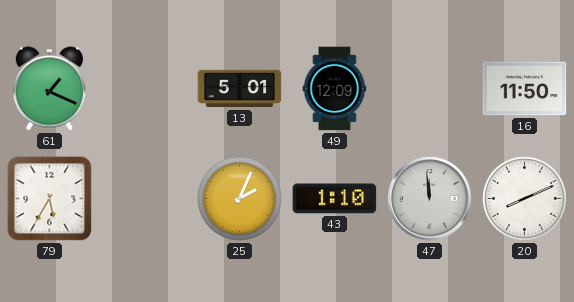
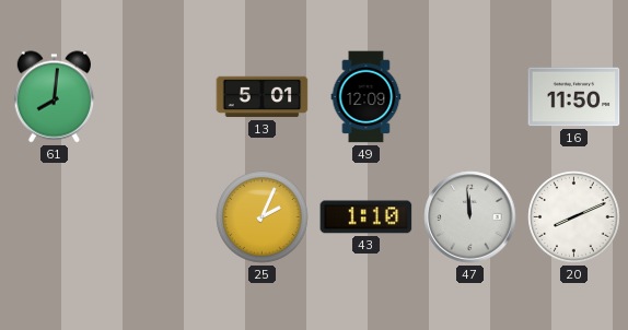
61: 1:19 -> 8:01 (54, 97)
79: 5:35 -> none (50, 199)
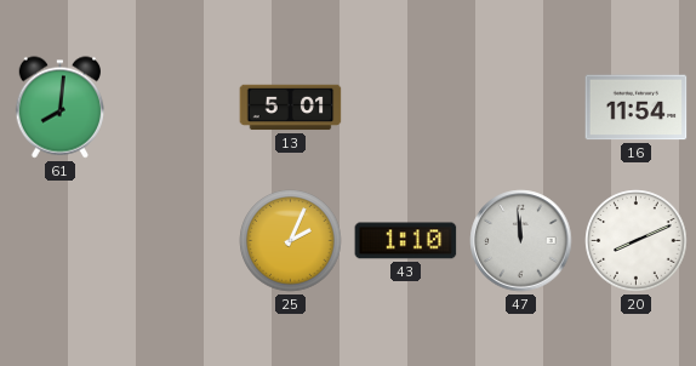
49: 12:09 -> none (367, 97)
16: 11:50 -> 11:54 (637, 108)
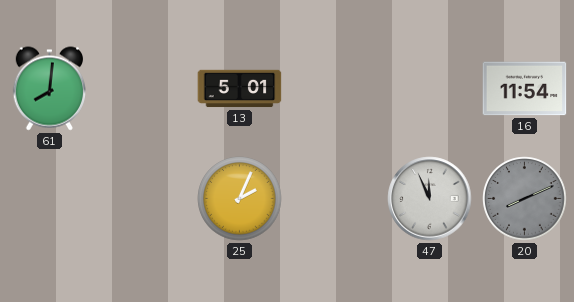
43: 1:10 -> none (406, 241)
47: 11:59 -> 11:56 (430, 199)
20 dial: white -> grey (525, 199)
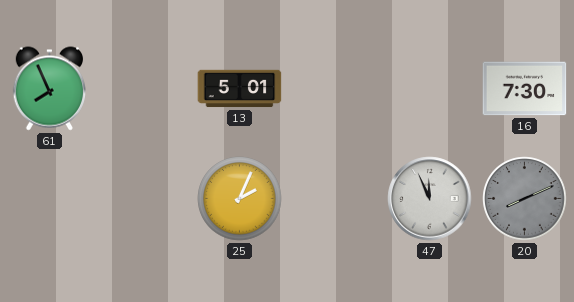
61: 8:01 -> 7:56 (49, 89)
16: 11:54 -> 7:30 (525, 89)
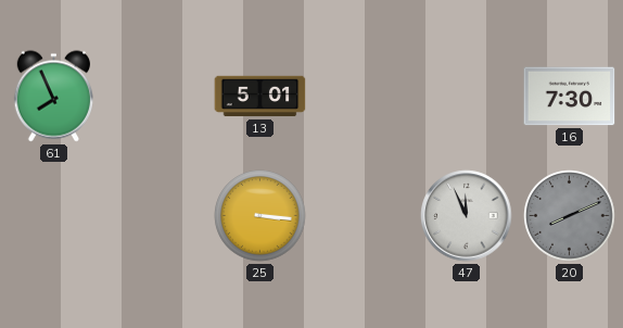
25: 2:04 -> 3:16 (260, 216)
